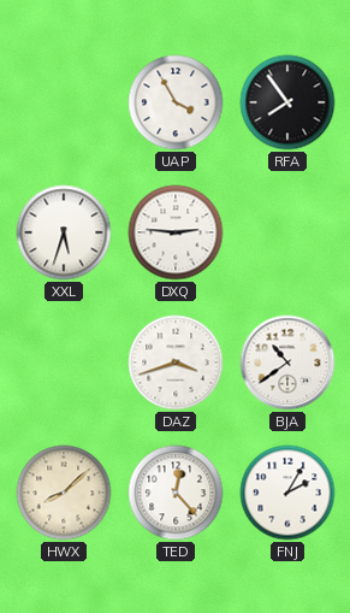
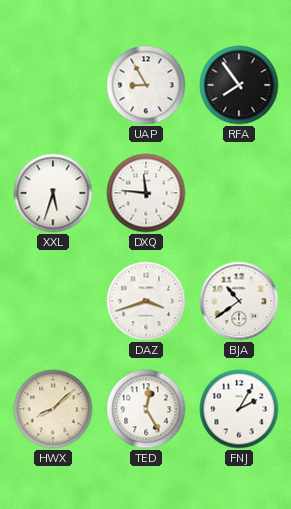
UAP: 3:55 -> 8:55 (146, 85)
DXQ: 2:46 -> 11:46 (146, 193)
TED: 12:23 -> 12:25 (146, 409)
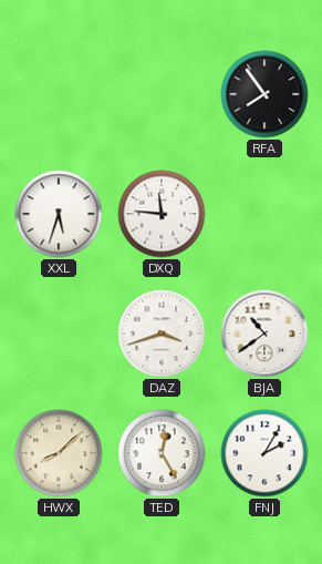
UAP: 8:55 -> none (146, 85)
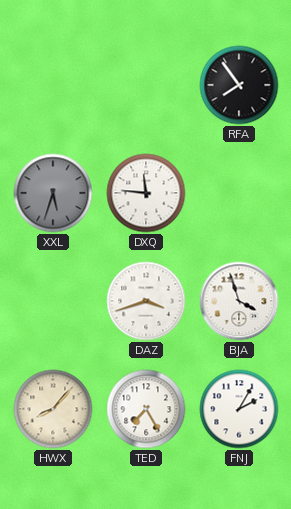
XXL dial: white -> grey (53, 193)
BJA: 10:39 -> 3:57 (239, 301)
HWX: 8:08 -> 8:07 (53, 409)
TED: 12:25 -> 7:25 (146, 409)
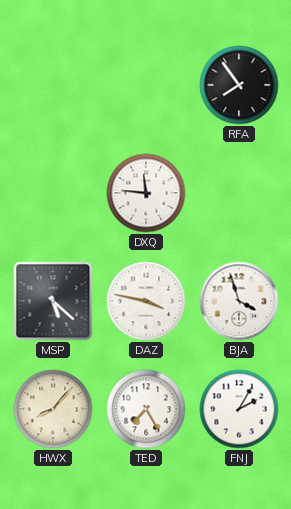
XXL: 5:33 -> none (53, 193)
MSP: none -> 5:22 (53, 301)
DAZ: 3:42 -> 3:47 (146, 301)
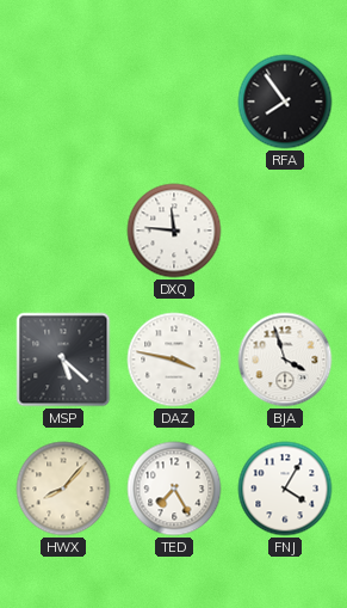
FNJ: 2:05 -> 4:05 (285, 489)
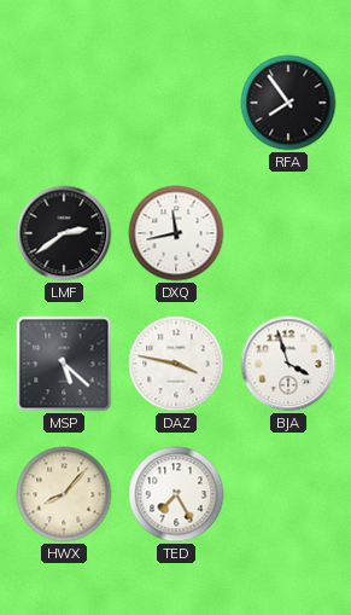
LMF: none -> 2:39 (64, 233)
DXQ: 11:46 -> 11:43 (176, 233)
FNJ: 4:05 -> none (285, 489)
